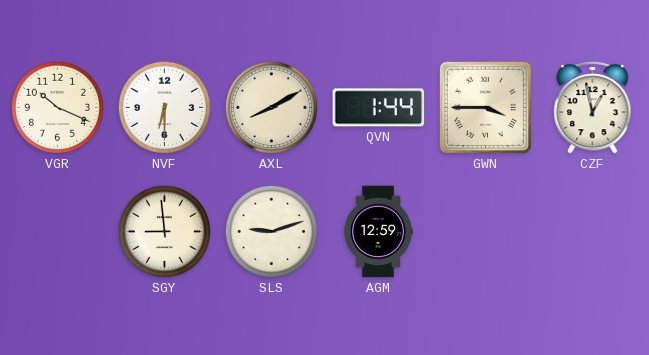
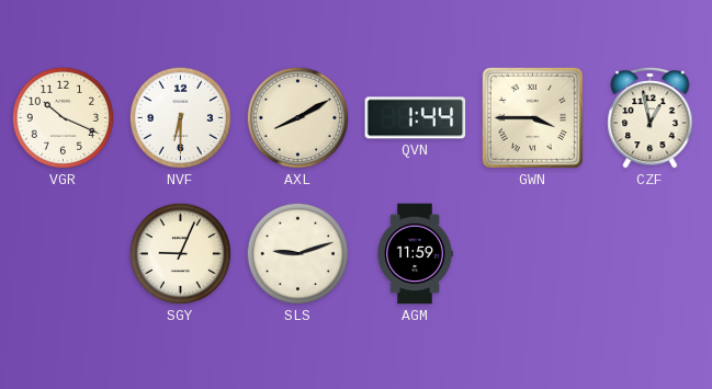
SGY: 8:59 -> 9:04 (180, 253)
AGM: 12:59 -> 11:59 (415, 254)
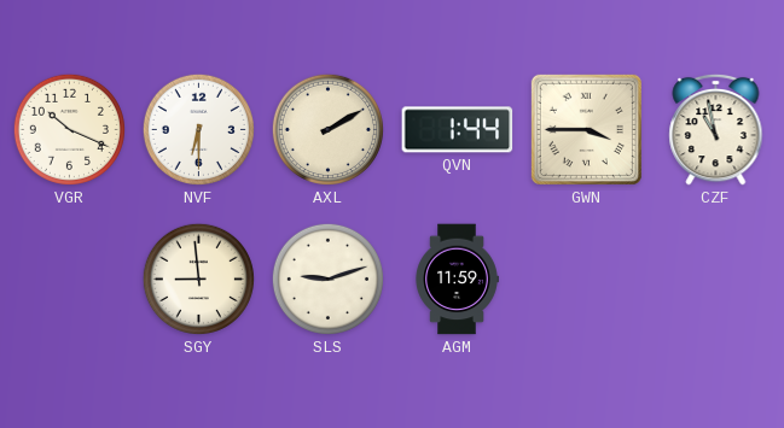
AXL: 8:10 -> 2:10 (327, 129)
CZF: 12:58 -> 10:58 (716, 129)
SGY: 9:04 -> 8:59 (198, 279)
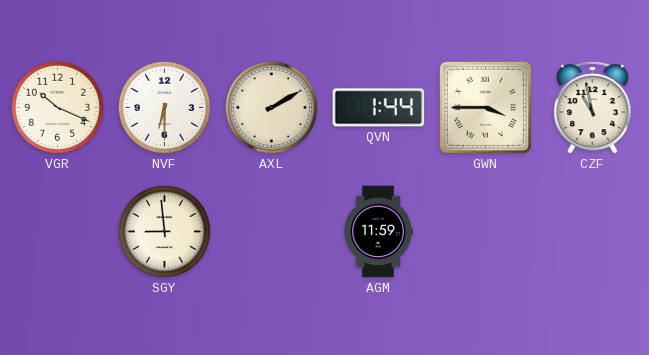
SLS: 9:12 -> none (327, 279)
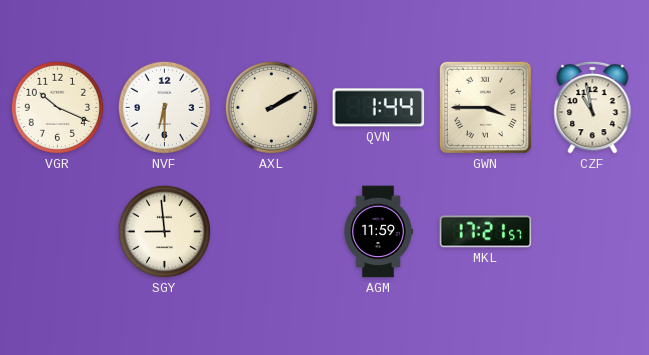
MKL: none -> 17:21 (486, 232)
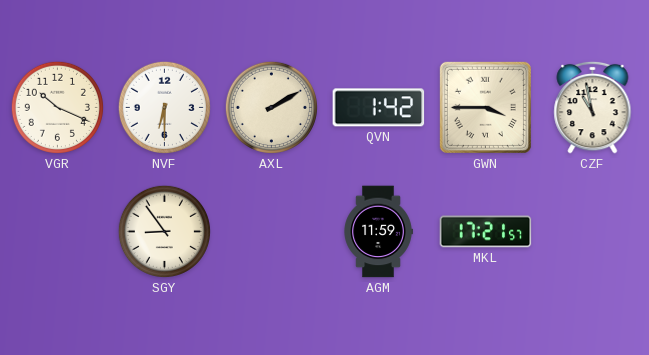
QVN: 1:44 -> 1:42 (379, 108)
SGY: 8:59 -> 8:54 (164, 231)
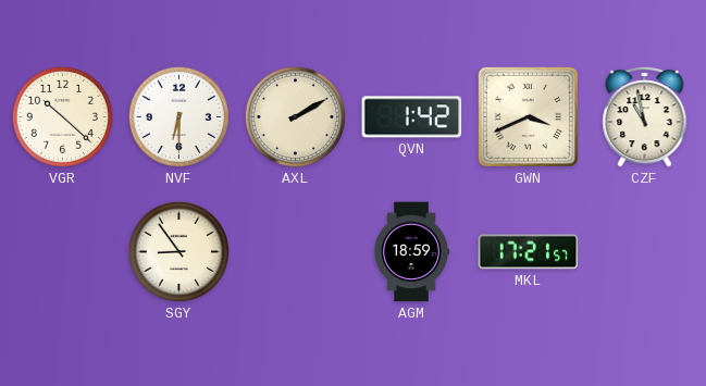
VGR: 10:19 -> 10:22 (62, 116)
GWN: 3:45 -> 3:41 (528, 116)
AGM: 11:59 -> 18:59 (411, 252)
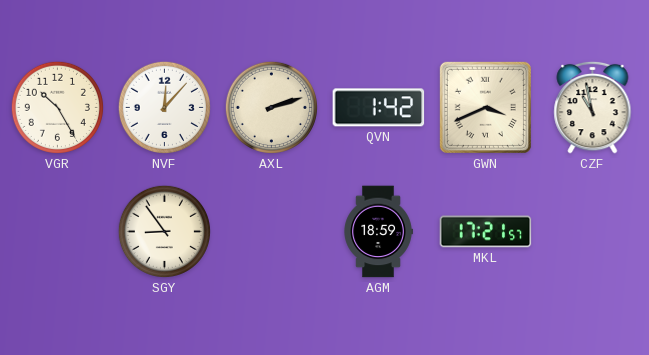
VGR: 10:22 -> 10:25 (57, 107)
NVF: 6:30 -> 12:07 (164, 107)
AXL: 2:10 -> 2:12 (271, 107)
